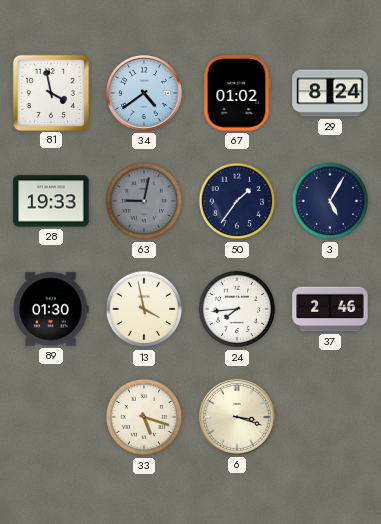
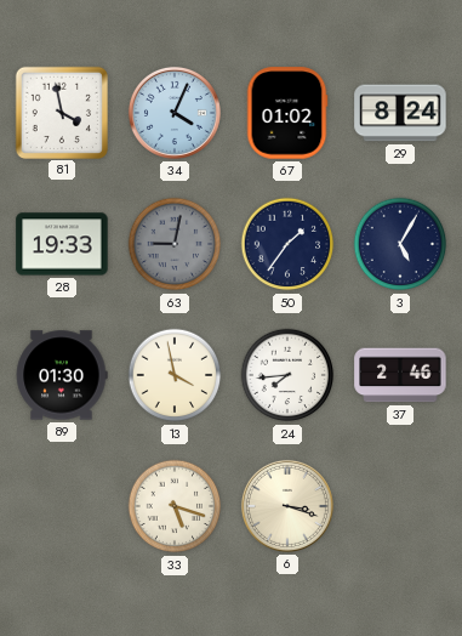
34: 4:39 -> 4:04 (175, 113)
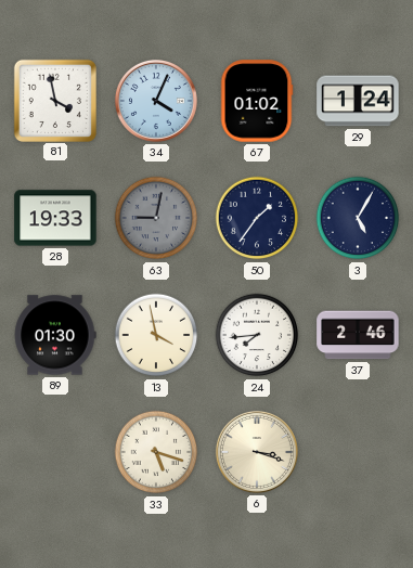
29: 8:24 -> 1:24 (358, 101)
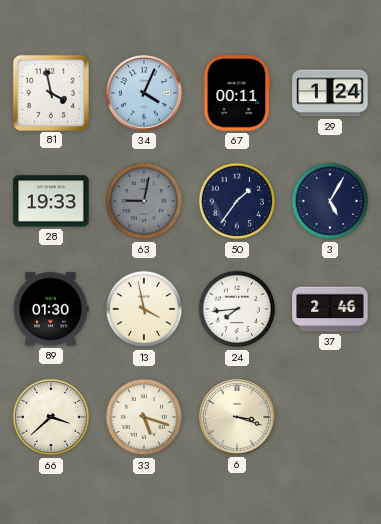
67: 01:02 -> 00:11 (237, 93)
66: none -> 3:38 (51, 417)
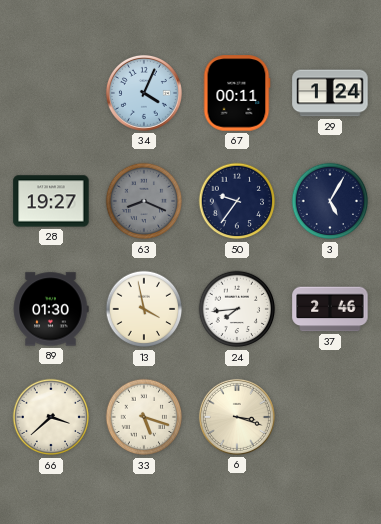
81: 3:58 -> none (50, 92)
28: 19:33 -> 19:27 (51, 201)
63: 9:02 -> 8:19 (144, 201)
50: 1:36 -> 9:36 (237, 201)
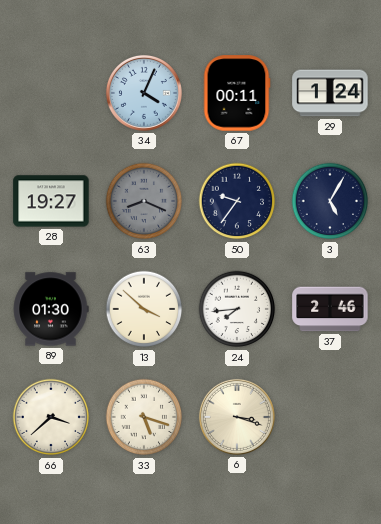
13: 3:58 -> 3:52 (144, 309)
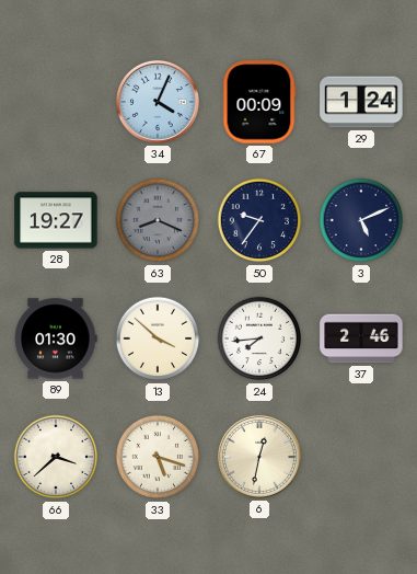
67: 00:11 -> 00:09 (259, 102)
3: 5:05 -> 5:11 (361, 220)
6: 3:18 -> 12:32 (259, 457)
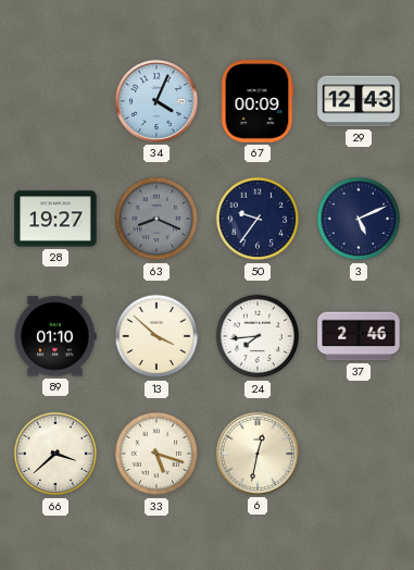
29: 1:24 -> 12:43 (359, 101)
89: 01:30 -> 01:10 (55, 336)
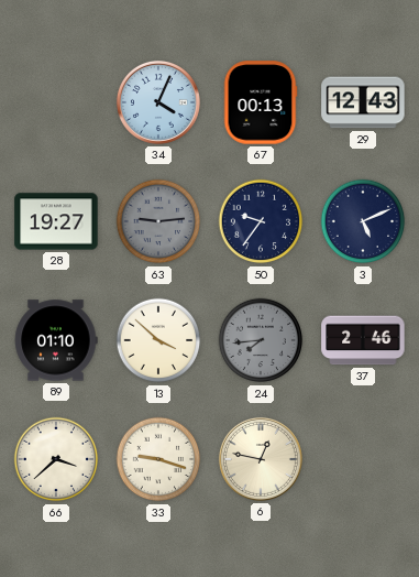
67: 00:09 -> 00:13 (261, 102)
63: 8:19 -> 9:14 (158, 221)
24 dial: white -> grey (261, 340)
33: 5:18 -> 9:18 (158, 459)
6: 12:32 -> 12:47 (261, 459)
